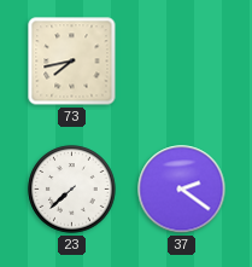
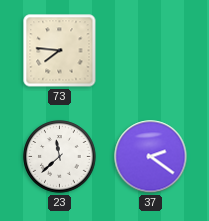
73: 7:43 -> 7:46 (60, 51)
23: 7:38 -> 11:38 (60, 157)
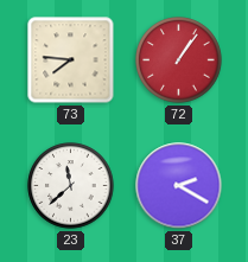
72: none -> 1:06 (179, 60)
37: 2:21 -> 2:20 (179, 186)
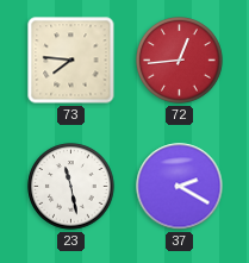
72: 1:06 -> 12:44 (180, 61)
23: 11:38 -> 11:28 (71, 187)
